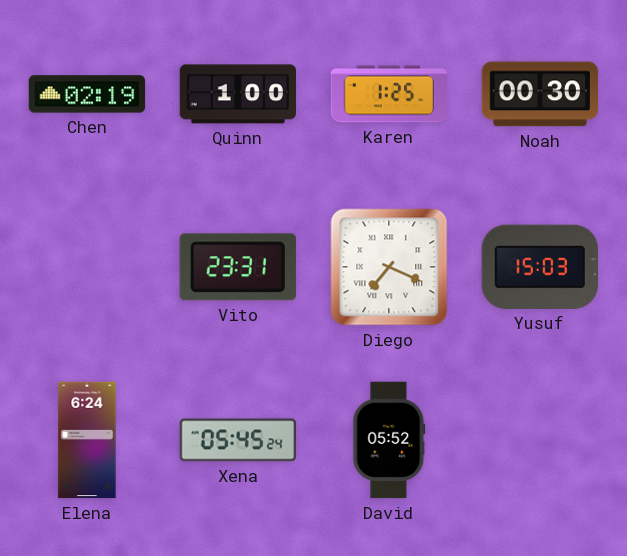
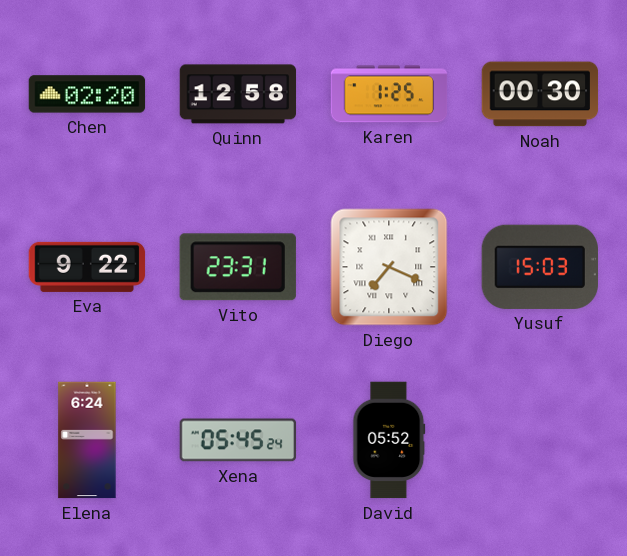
Chen: 02:19 -> 02:20 (87, 94)
Quinn: 1:00 -> 12:58 (238, 94)
Eva: none -> 9:22 (87, 267)
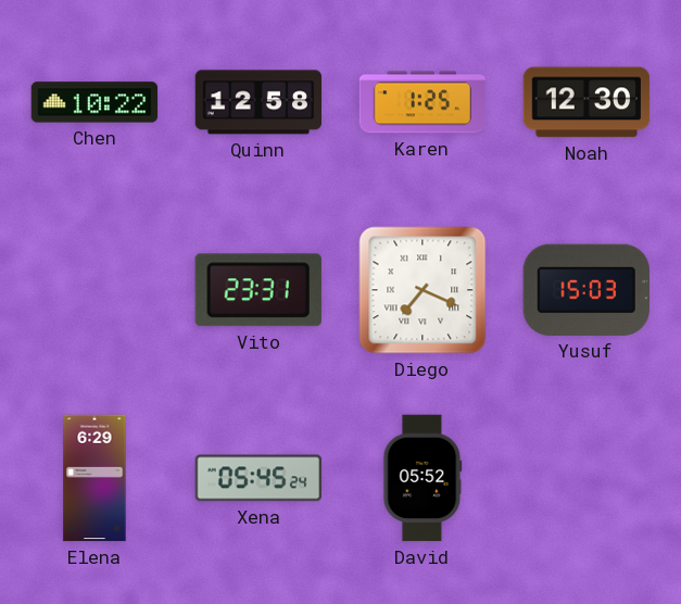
Chen: 02:20 -> 10:22 (94, 102)
Noah: 00:30 -> 12:30 (587, 102)
Eva: 9:22 -> none (87, 267)
Elena: 6:24 -> 6:29 (94, 478)
